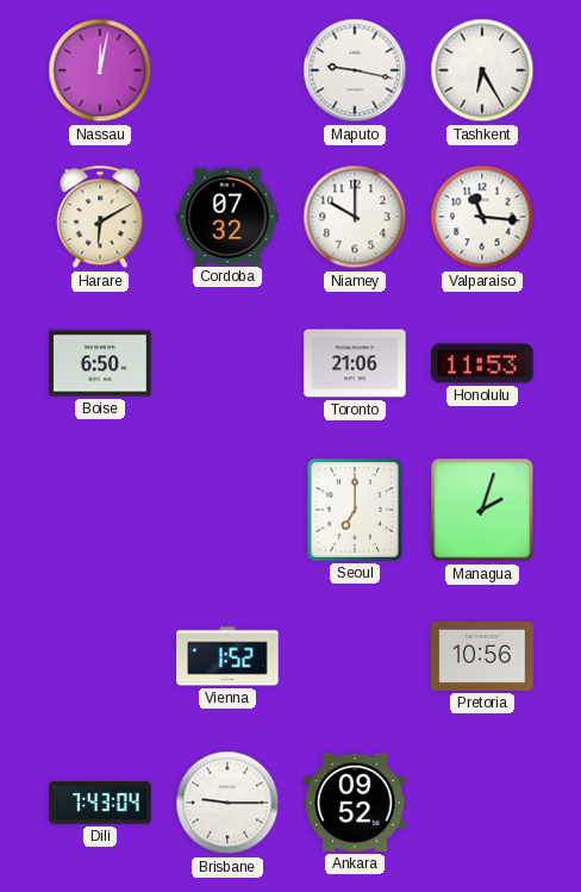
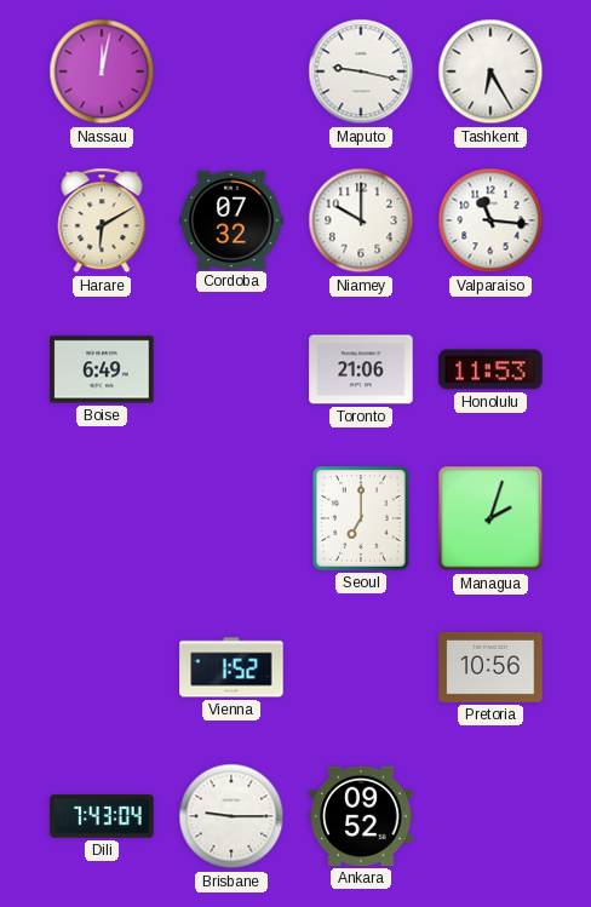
Boise: 6:50 -> 6:49 (102, 369)
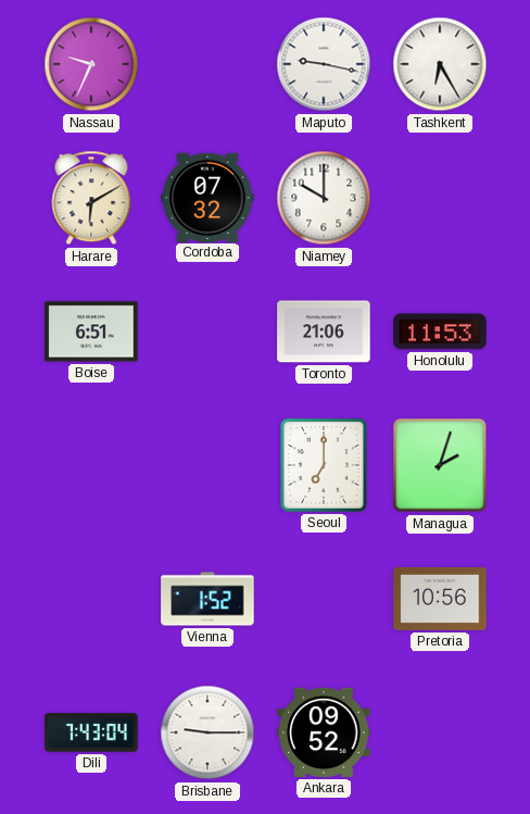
Nassau: 12:02 -> 9:34 (91, 64)
Valparaiso: 11:16 -> none (490, 220)
Boise: 6:49 -> 6:51 (91, 331)
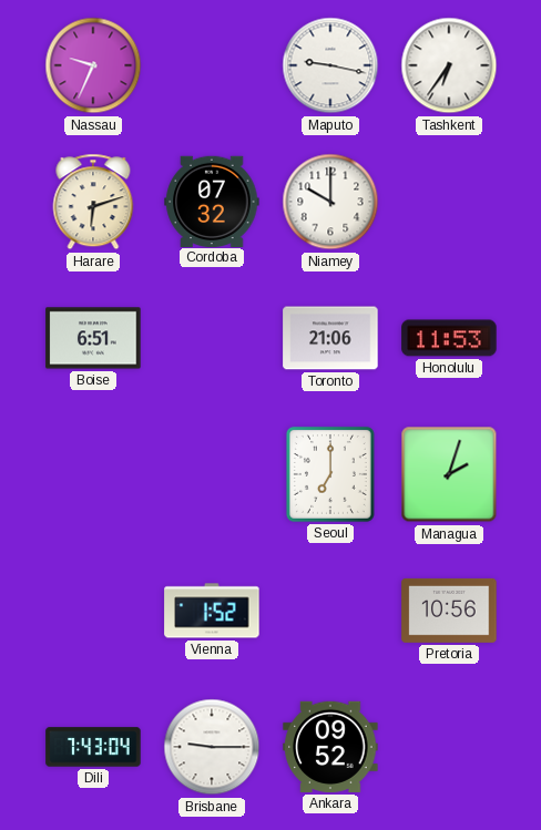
Tashkent: 6:25 -> 6:36 (449, 65)
Harare: 6:10 -> 6:12 (93, 202)
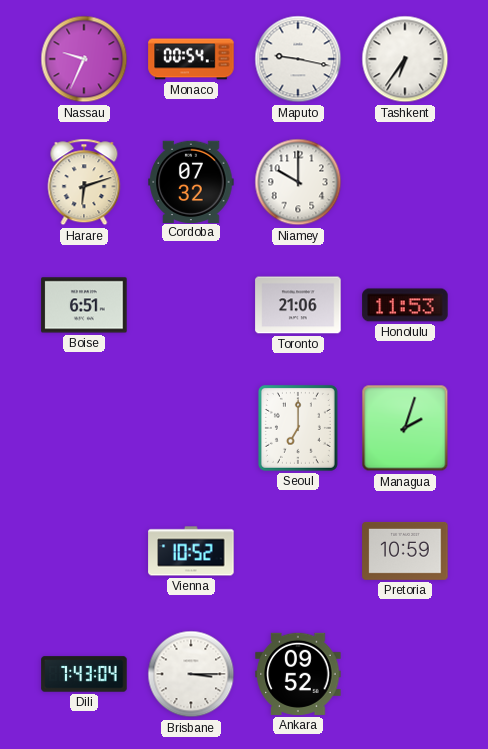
Monaco: none -> 00:54 (191, 59)
Vienna: 1:52 -> 10:52 (191, 551)
Pretoria: 10:56 -> 10:59 (405, 551)
Brisbane: 9:15 -> 3:15 (191, 674)
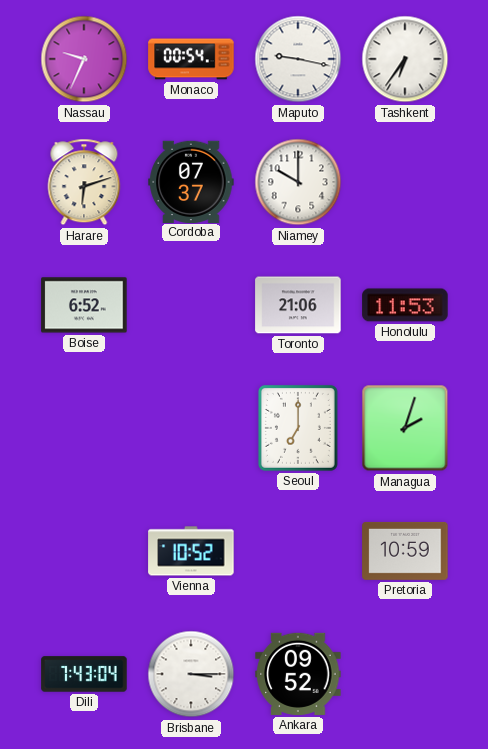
Cordoba: 07:32 -> 07:37 (191, 181)
Boise: 6:51 -> 6:52 (84, 305)
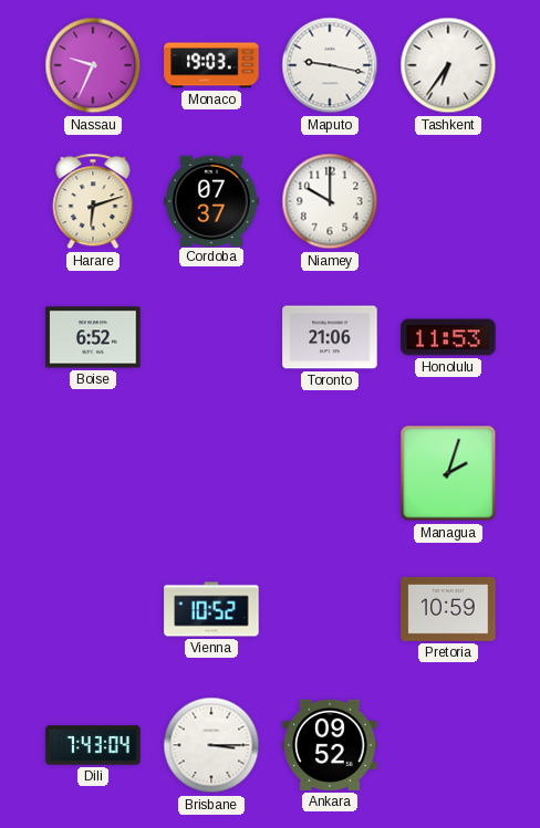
Monaco: 00:54 -> 19:03 (211, 65)
Seoul: 7:00 -> none (298, 428)
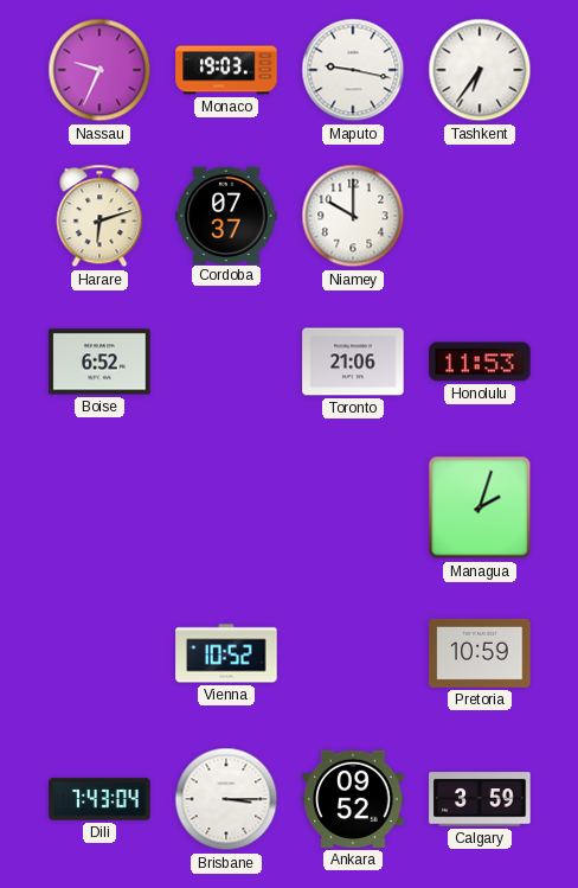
Calgary: none -> 3:59 (480, 799)
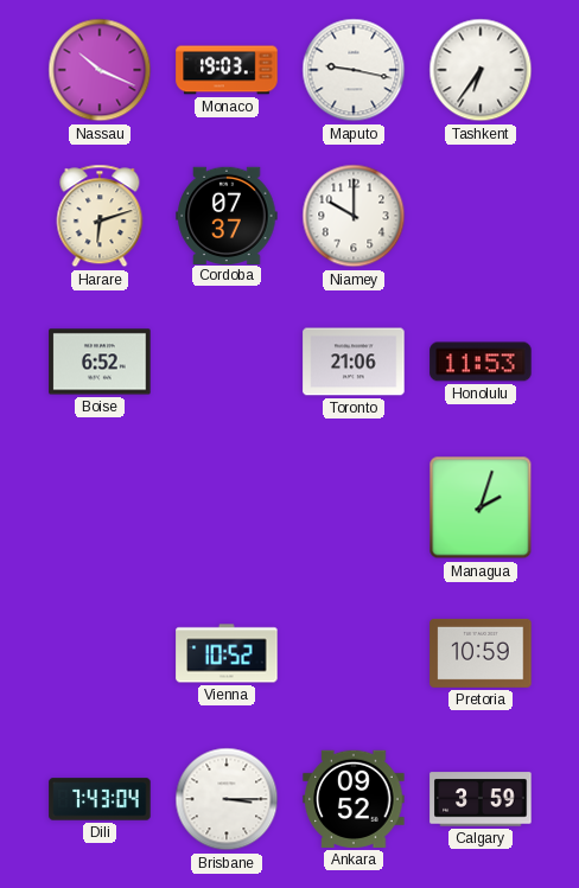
Nassau: 9:34 -> 10:19 (100, 70)
